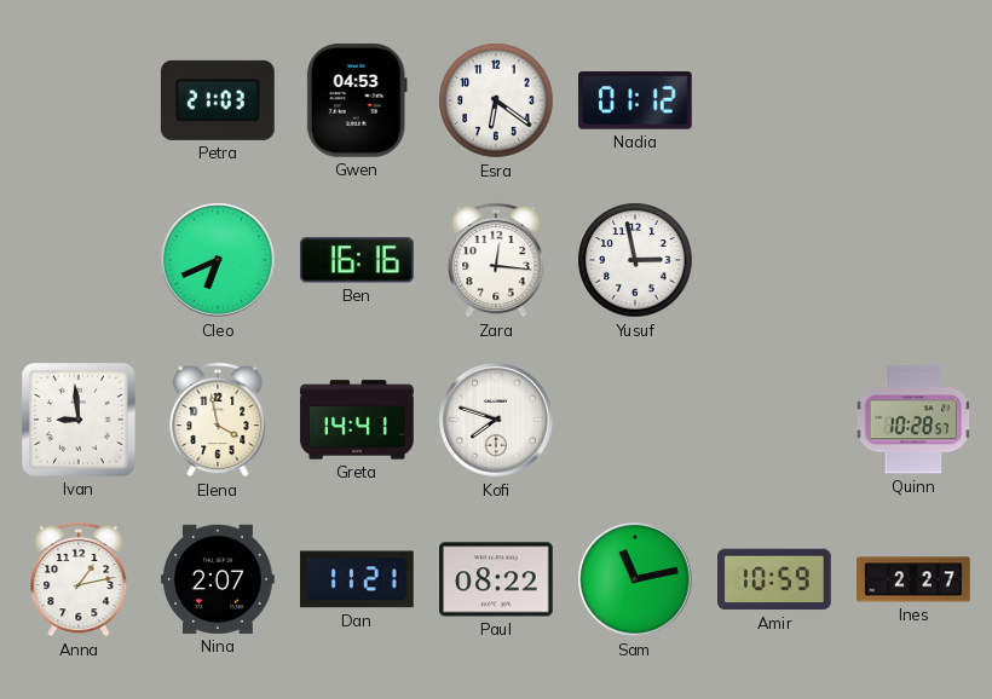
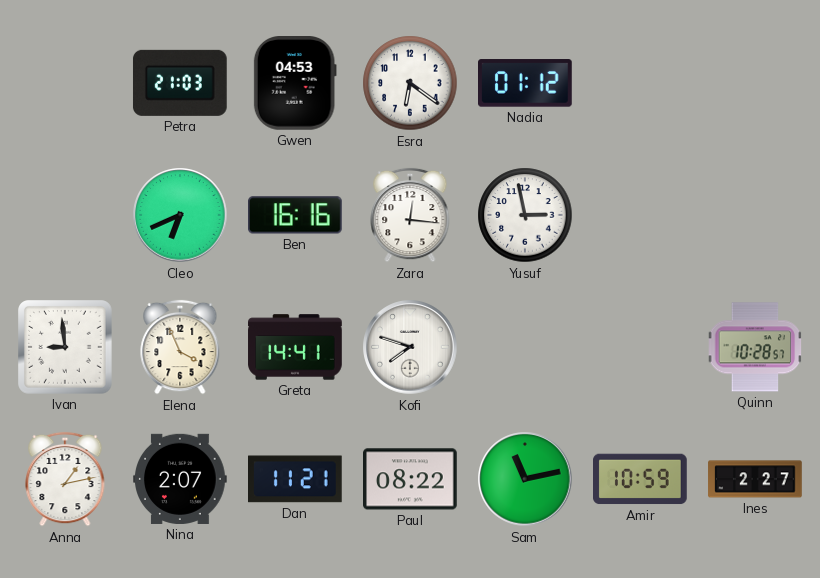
Elena: 3:58 -> 3:56 (180, 347)
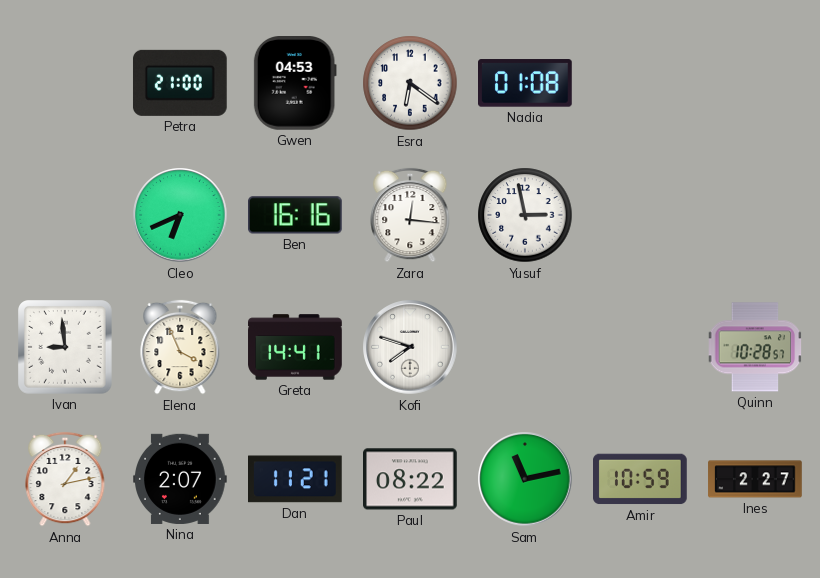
Petra: 21:03 -> 21:00 (180, 83)
Nadia: 01:12 -> 01:08 (526, 83)
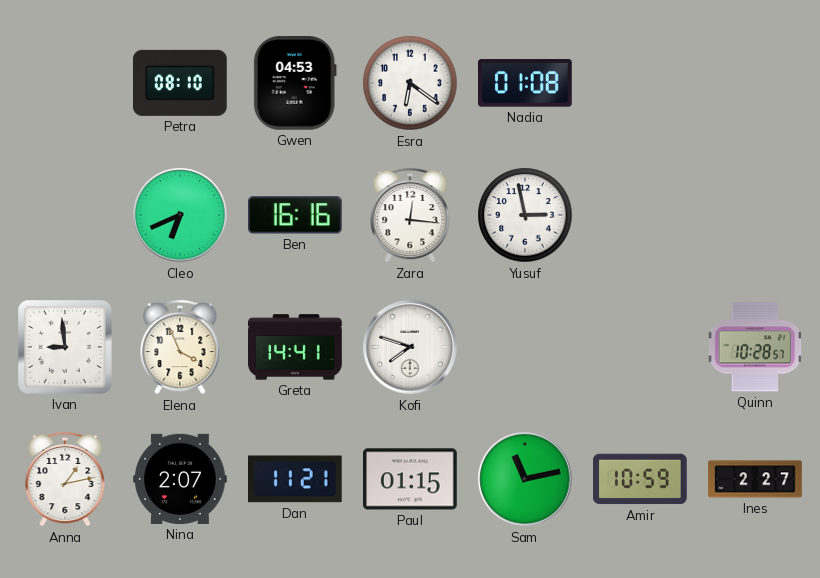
Petra: 21:00 -> 08:10 (180, 83)
Paul: 08:22 -> 01:15 (411, 479)
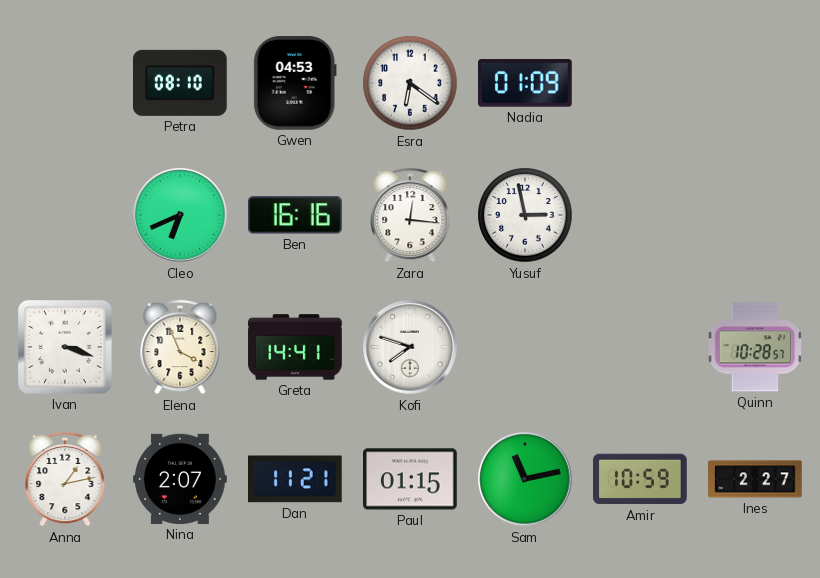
Nadia: 01:08 -> 01:09 (526, 83)
Ivan: 8:59 -> 3:18 (66, 348)
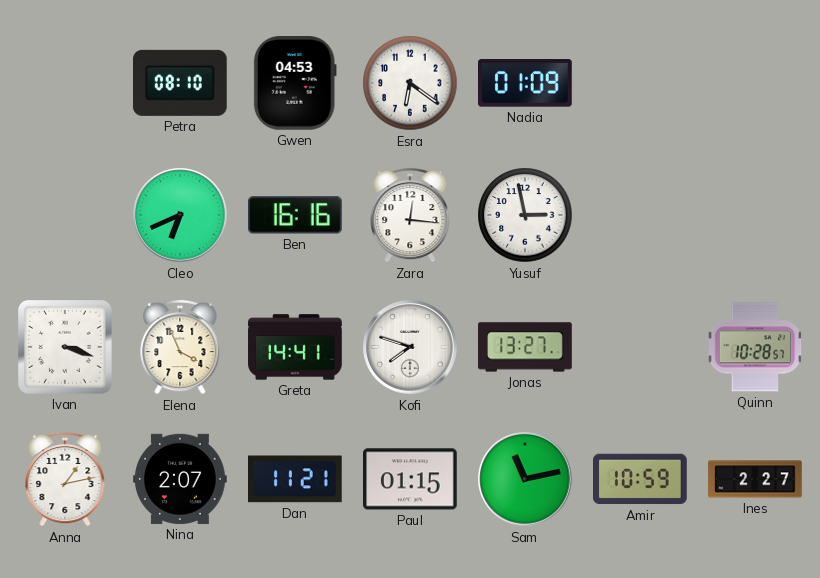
Jonas: none -> 13:27 (525, 347)
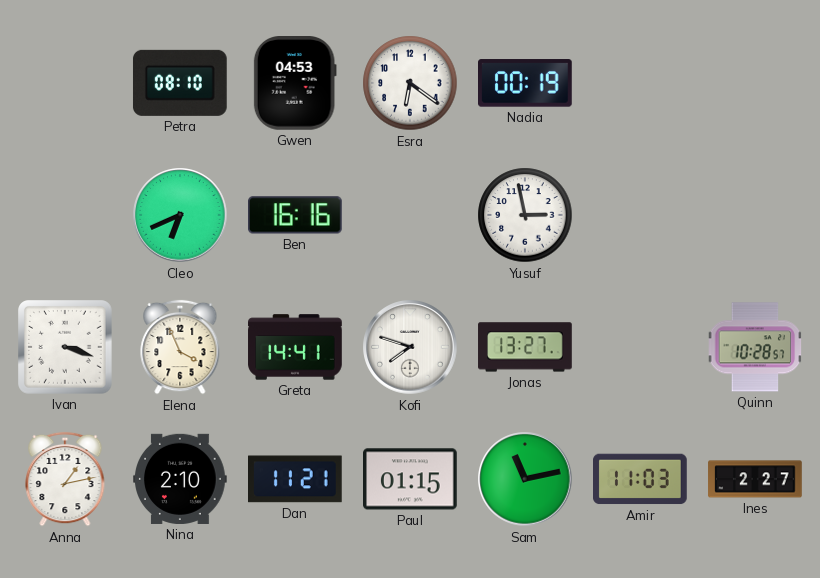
Nadia: 01:09 -> 00:19 (526, 83)
Zara: 12:16 -> none (410, 215)
Nina: 2:07 -> 2:10 (180, 479)
Amir: 10:59 -> 11:03 (641, 479)
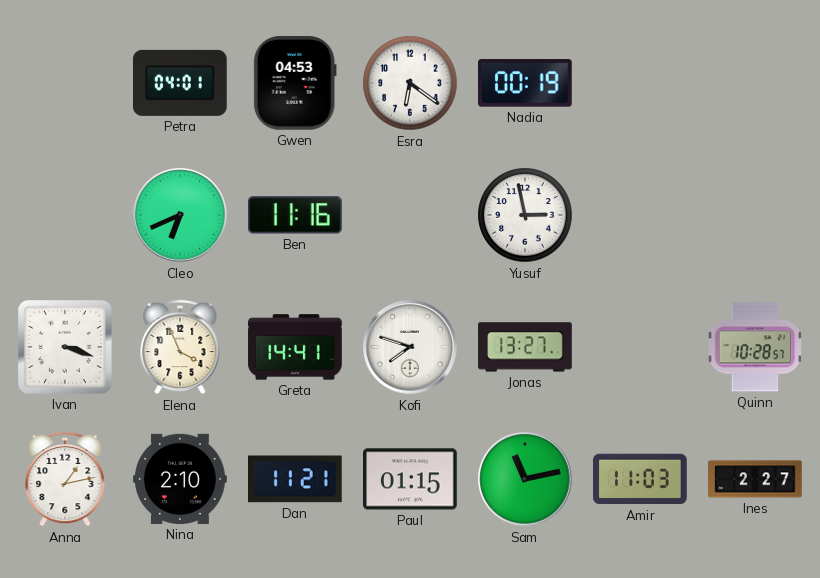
Petra: 08:10 -> 04:01 (180, 83)
Ben: 16:16 -> 11:16 (296, 215)
